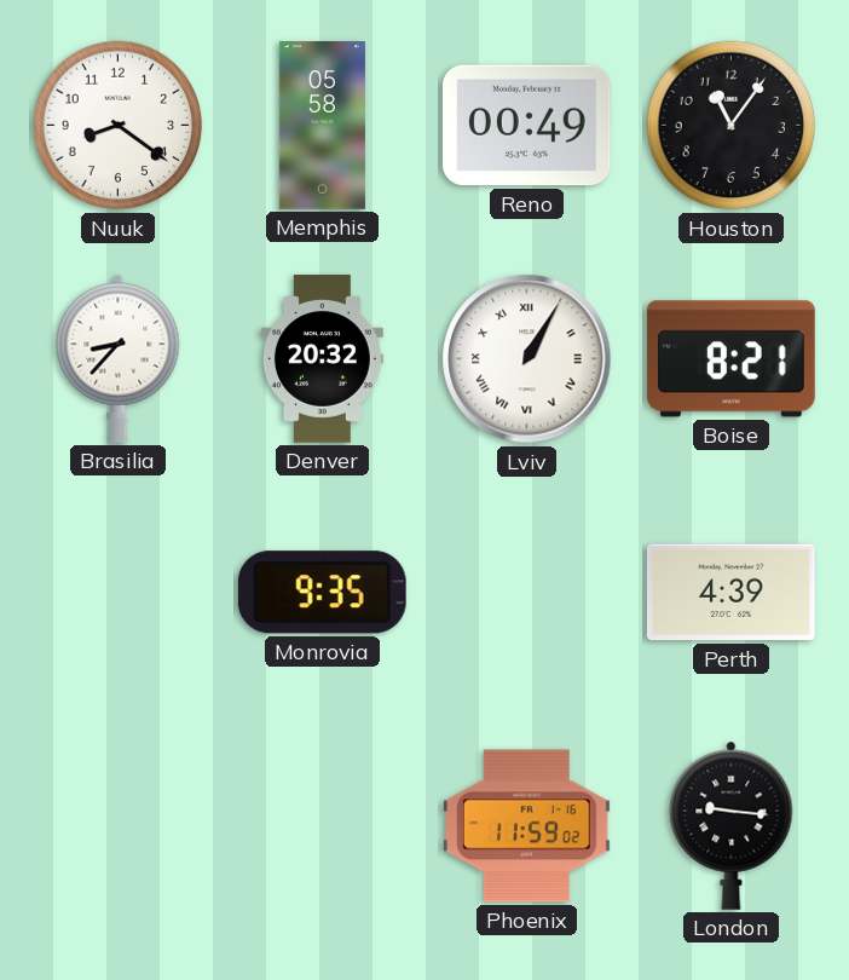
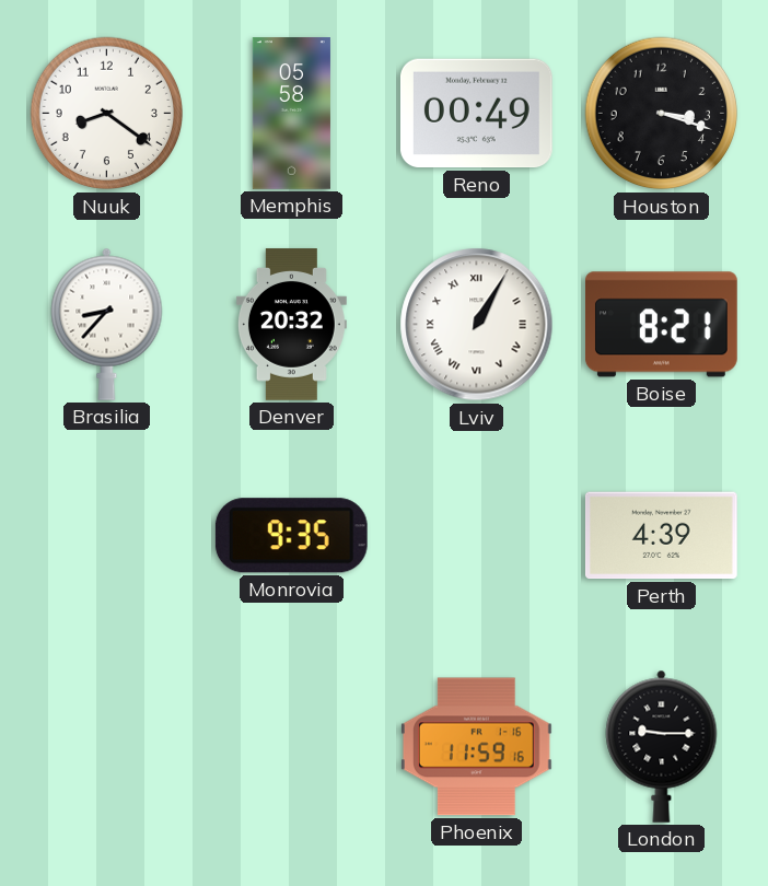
Houston: 11:06 -> 3:18 (662, 114)
Phoenix: 11:59:02 -> 11:59:16 (476, 747)
London: 9:16 -> 9:15 (662, 746)
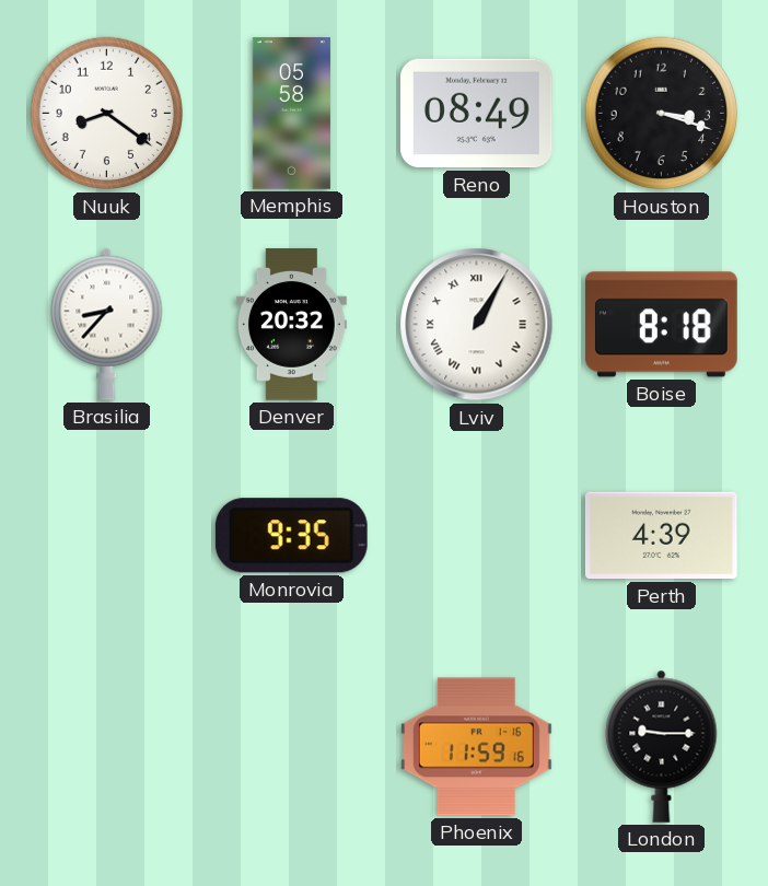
Reno: 00:49 -> 08:49 (477, 114)
Boise: 8:21 -> 8:18 (662, 325)
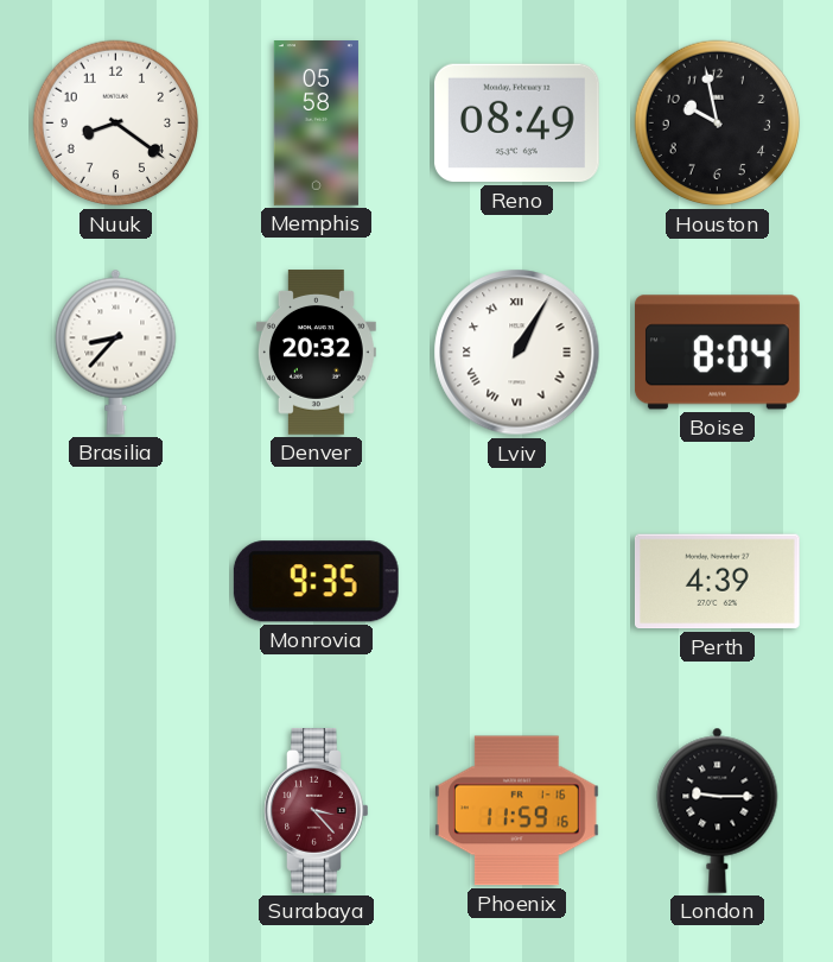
Houston: 3:18 -> 9:58 (718, 124)
Boise: 8:18 -> 8:04 (718, 353)
Surabaya: none -> 3:23 (317, 811)
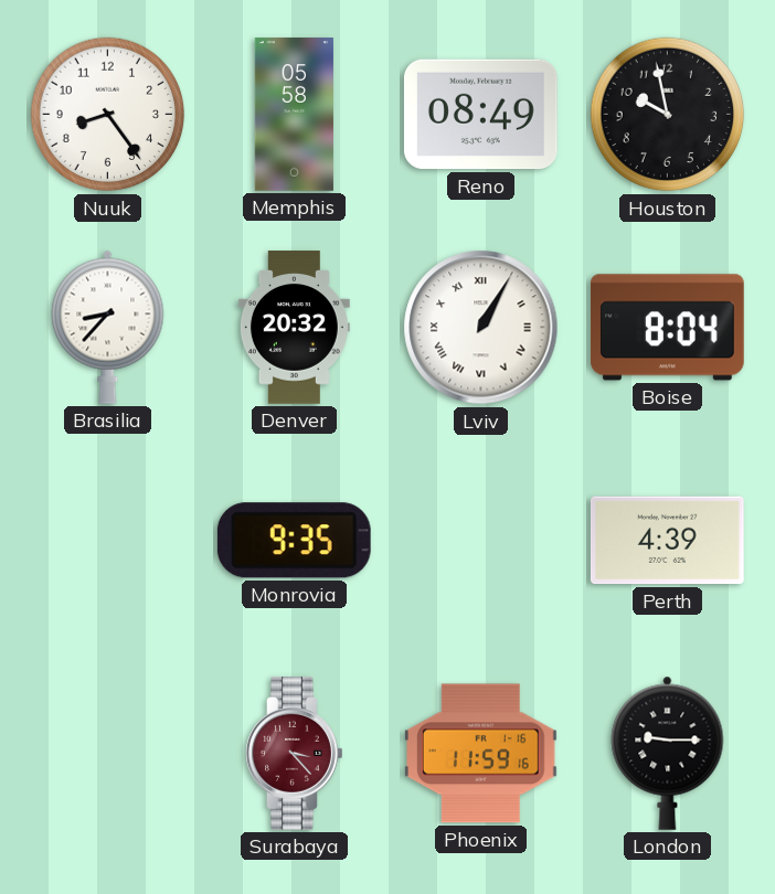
Nuuk: 8:21 -> 8:24 (108, 115)
